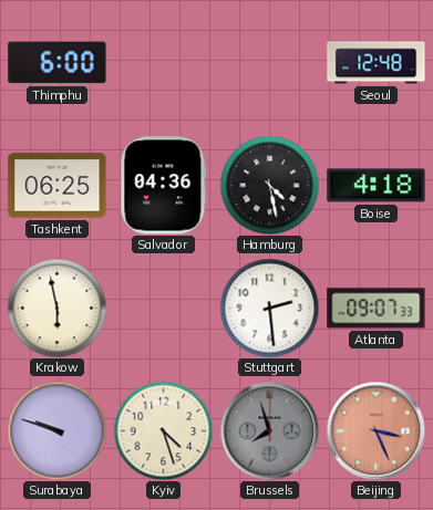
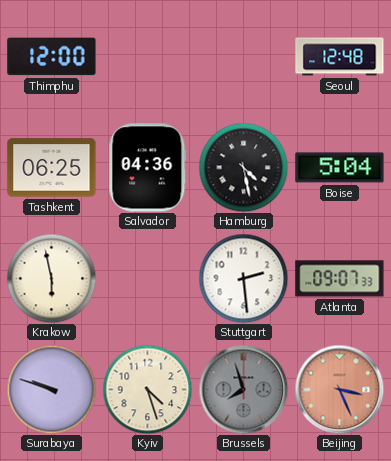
Thimphu: 6:00 -> 12:00 (52, 57)
Boise: 4:18 -> 5:04 (340, 168)
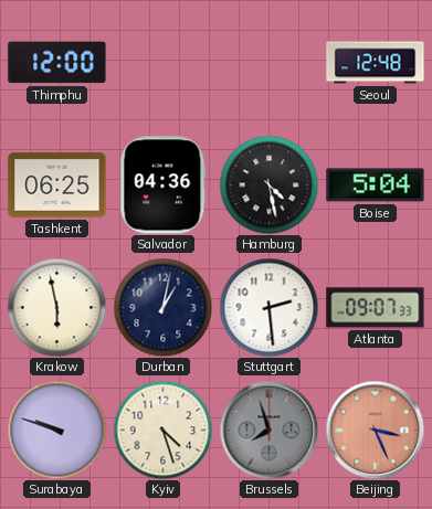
Durban: none -> 1:02 (162, 307)
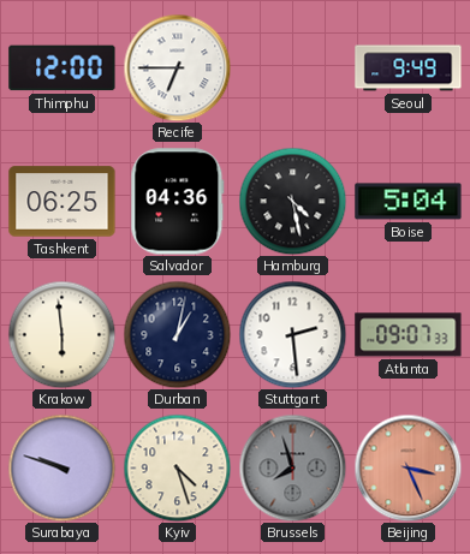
Recife: none -> 6:45 (177, 67)
Seoul: 12:48 -> 9:49 (409, 68)
Krakow: 5:58 -> 5:59 (61, 334)
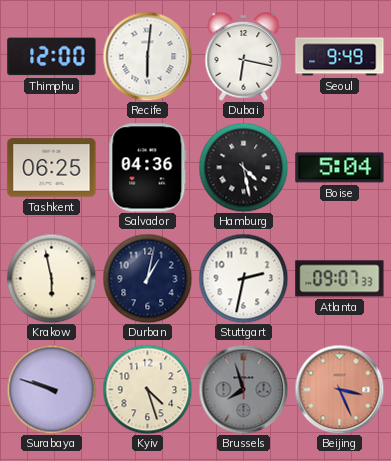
Recife: 6:45 -> 6:01 (147, 56)
Dubai: none -> 6:17 (244, 57)
Krakow: 5:59 -> 5:58 (51, 278)
Stuttgart: 2:29 -> 2:32 (243, 278)
